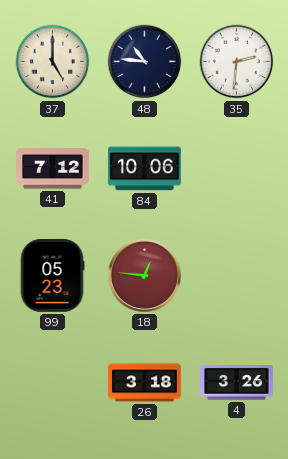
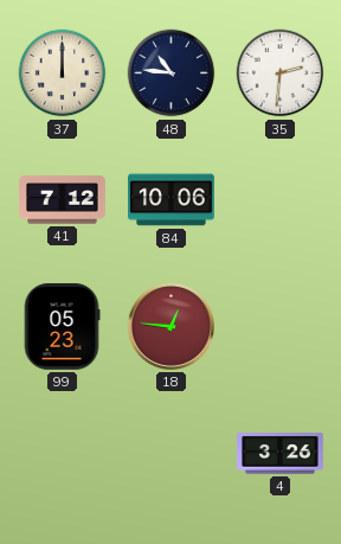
37: 5:00 -> 12:00 (63, 73)
26: 3:18 -> none (145, 383)
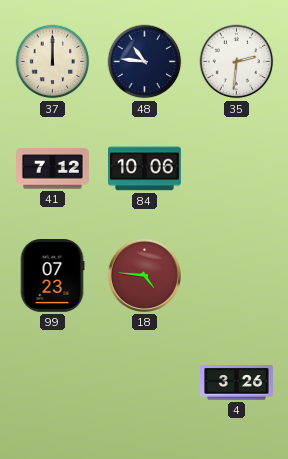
99: 05:23 -> 07:23 (52, 276)
18: 12:46 -> 4:46 (144, 275)
